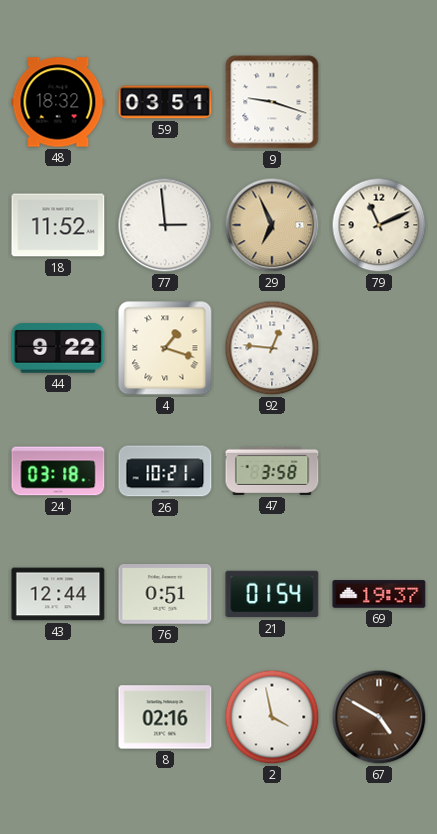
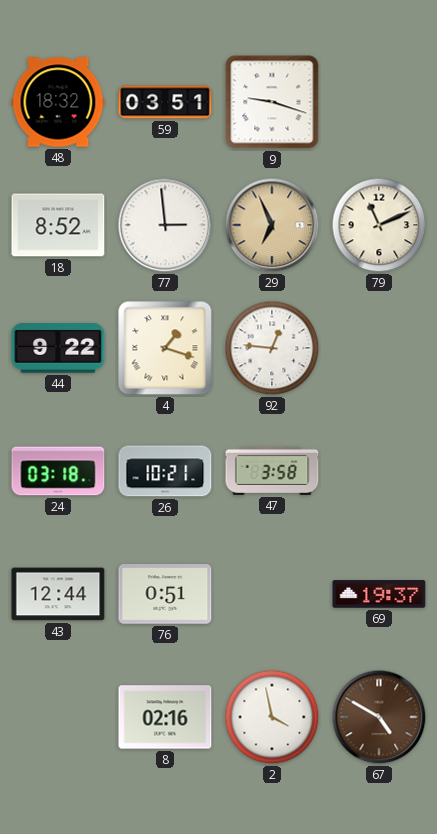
18: 11:52 -> 8:52 (58, 225)
21: 01:54 -> none (272, 594)
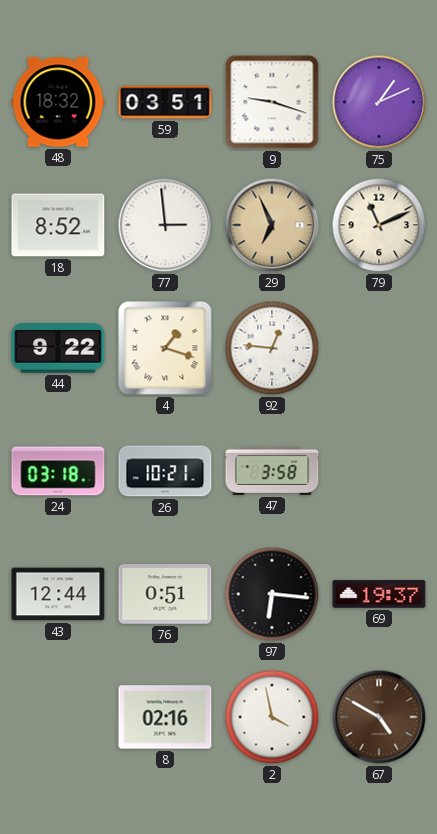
75: none -> 1:11 (379, 102)
97: none -> 6:16 (272, 594)
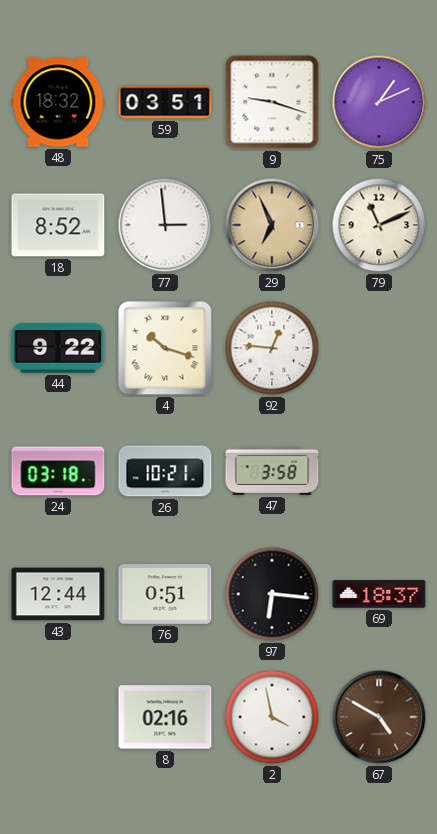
4: 1:18 -> 10:18 (165, 348)
69: 19:37 -> 18:37 (379, 594)
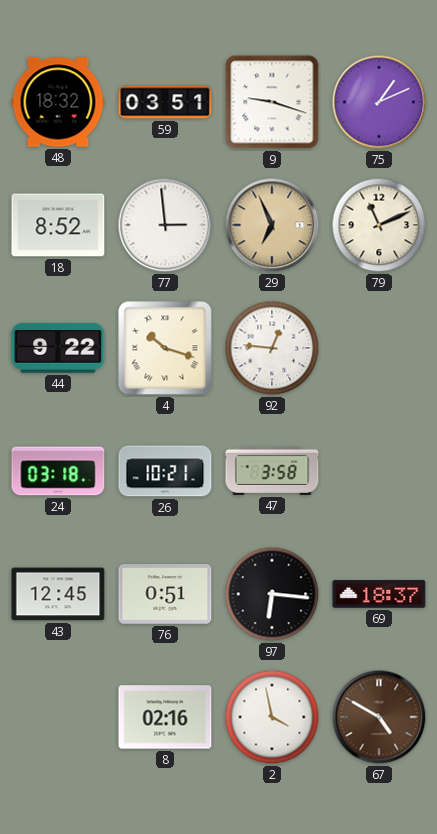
43: 12:44 -> 12:45 (58, 594)
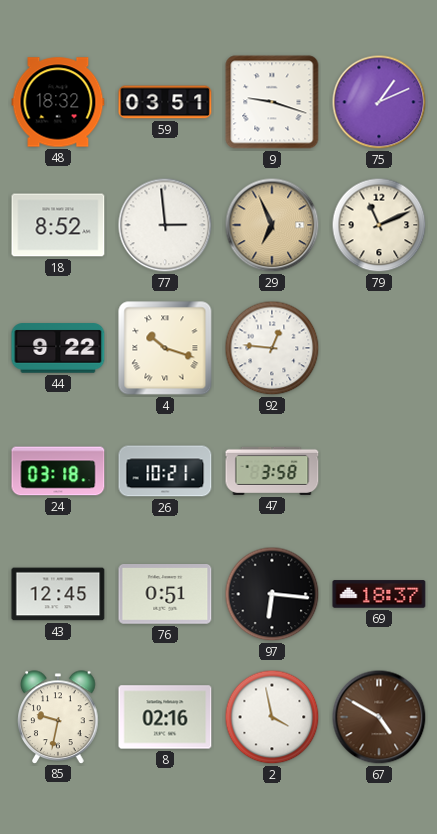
85: none -> 9:32 (58, 717)
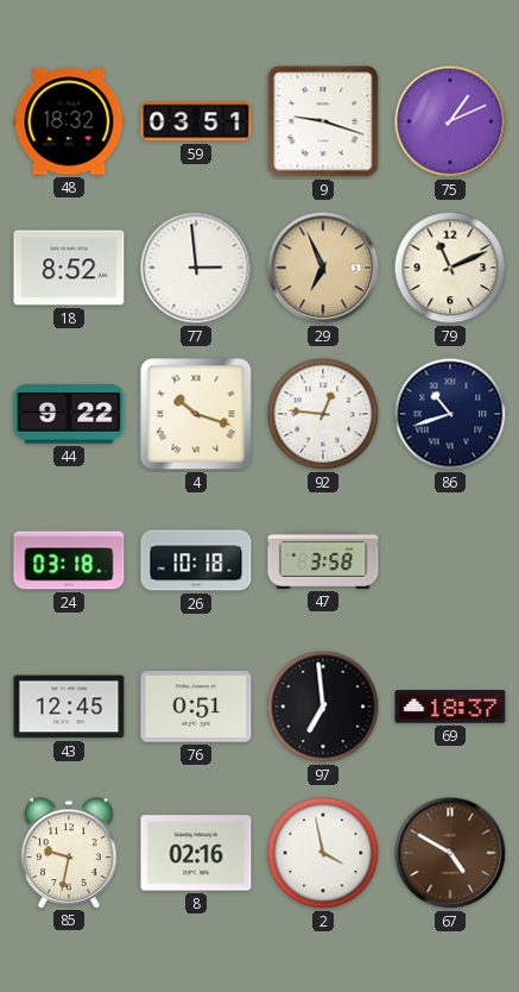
86: none -> 10:42 (450, 414)
26: 10:21 -> 10:18 (196, 560)
97: 6:16 -> 6:59 (323, 707)
